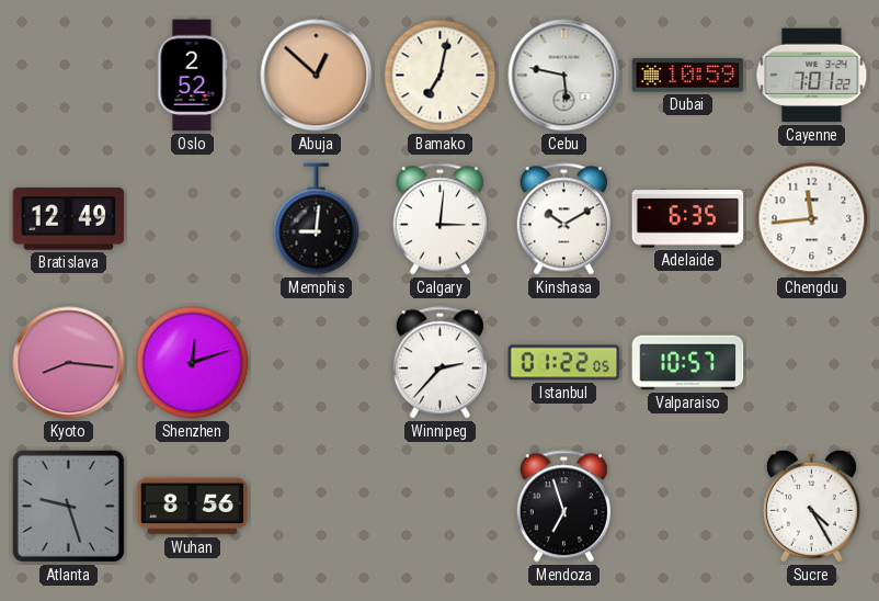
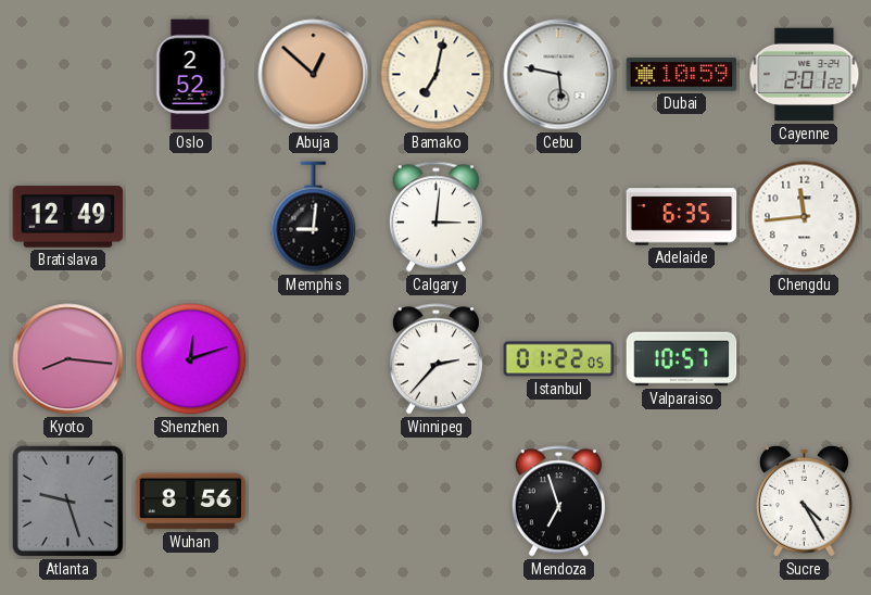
Cayenne: 7:01 -> 2:01 (805, 75)
Kinshasa: 10:10 -> none (563, 219)
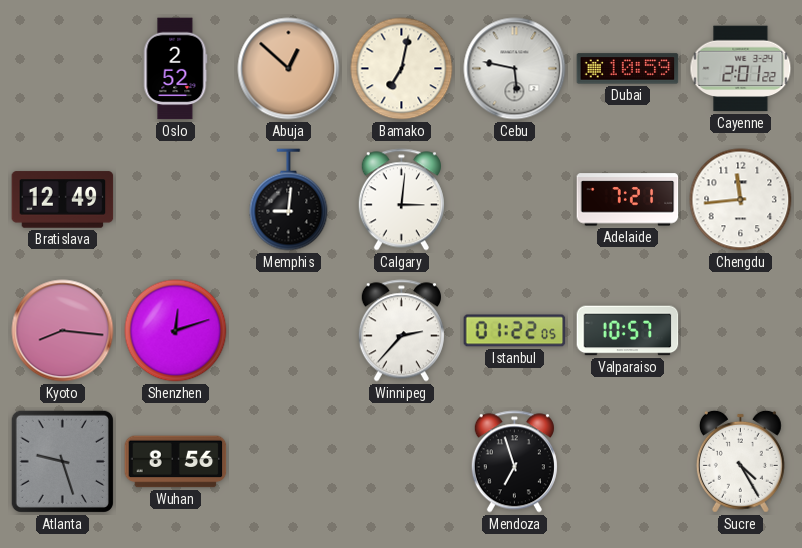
Adelaide: 6:35 -> 7:21 (628, 200)
